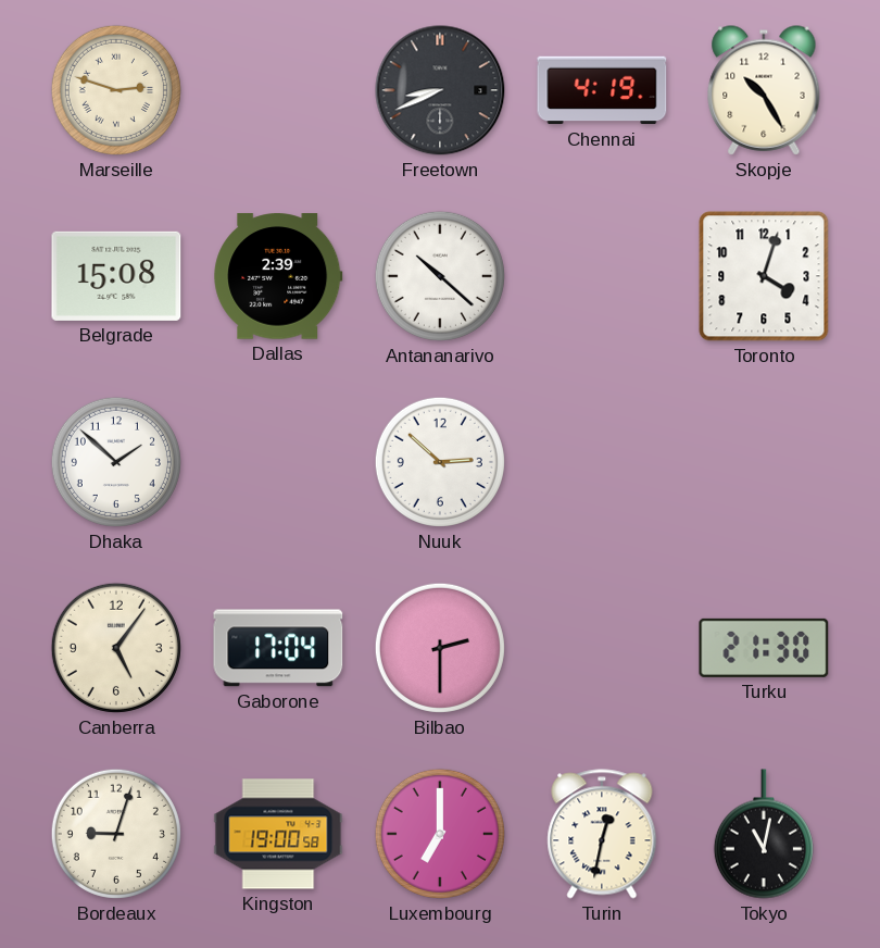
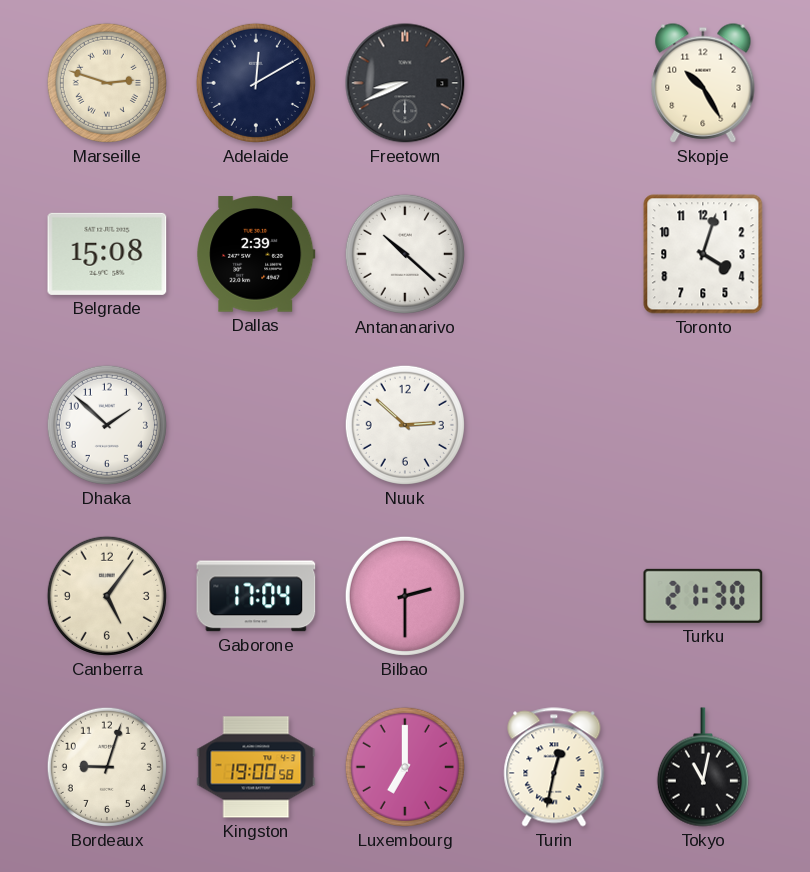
Adelaide: none -> 12:10 (256, 83)
Chennai: 4:19 -> none (602, 90)
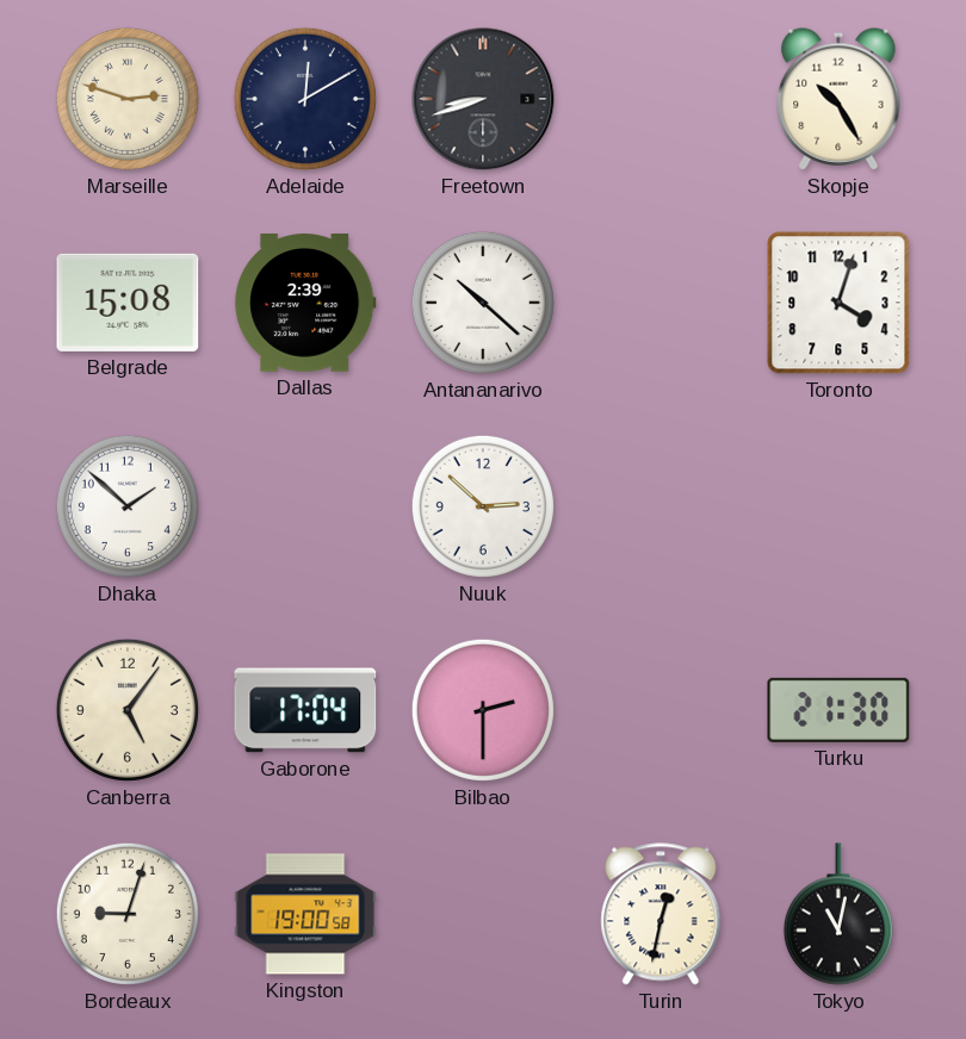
Freetown: 8:41 -> 8:42 (483, 99)
Luxembourg: 7:00 -> none (405, 767)
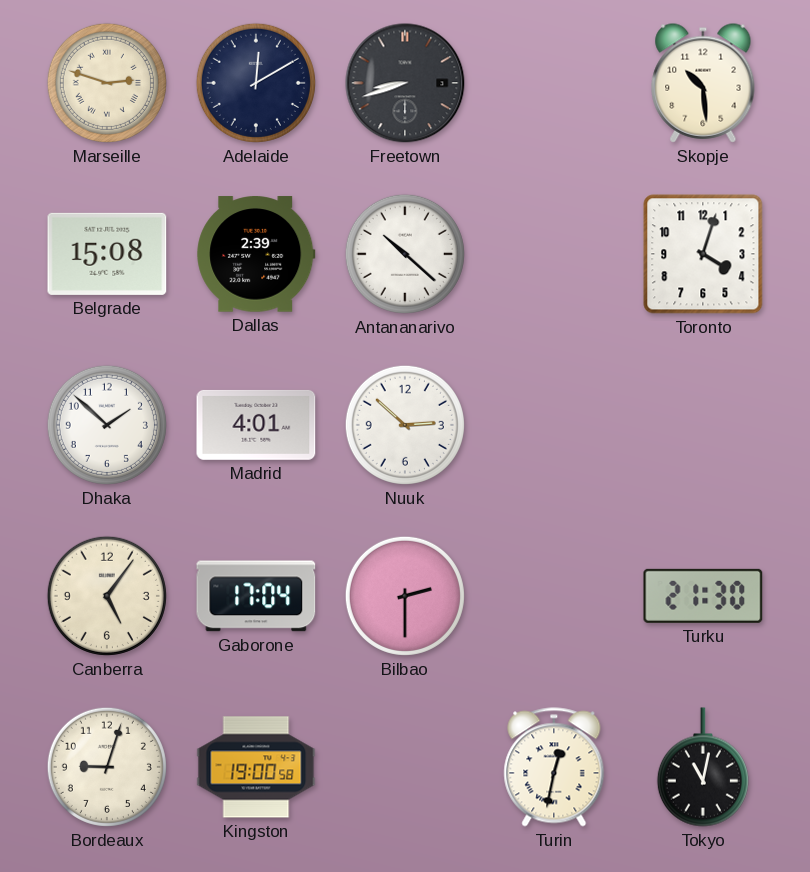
Skopje: 10:25 -> 10:29 (703, 83)
Madrid: none -> 4:01 (256, 425)
